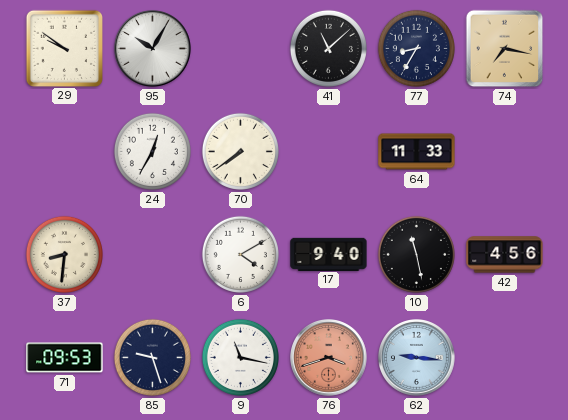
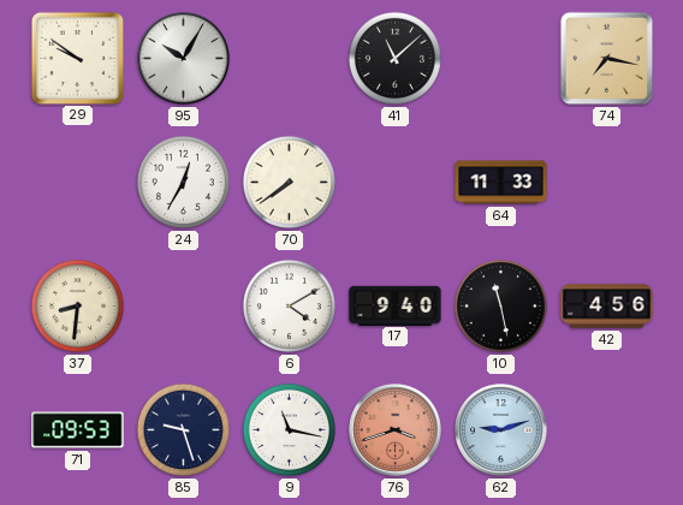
77: 8:35 -> none (416, 48)
62: 9:16 -> 9:12 (501, 430)
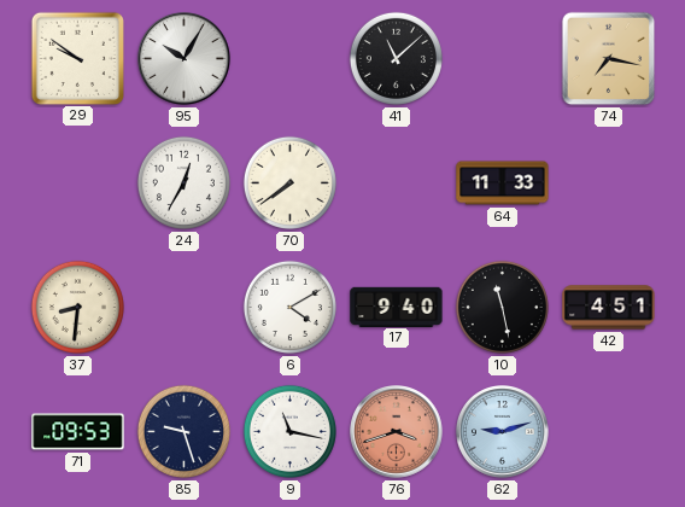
42: 4:56 -> 4:51 (609, 308)
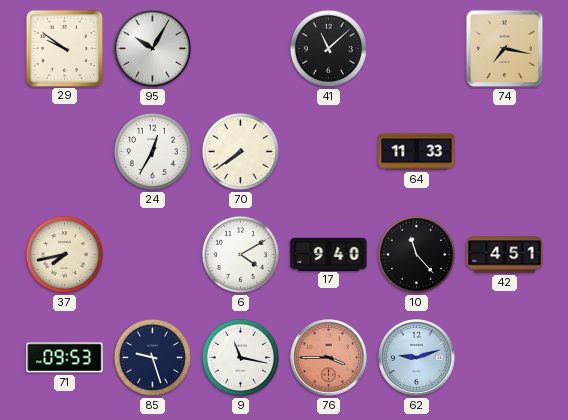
37: 8:31 -> 7:43 (64, 254)
10: 11:28 -> 11:23 (416, 254)
76: 3:42 -> 3:45 (329, 358)
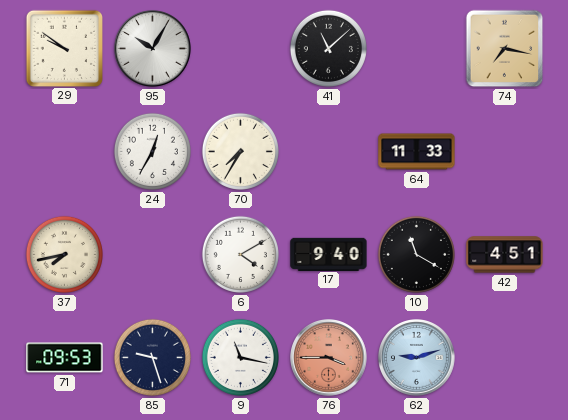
70: 7:39 -> 7:35 (240, 151)
10: 11:23 -> 11:20 (416, 254)
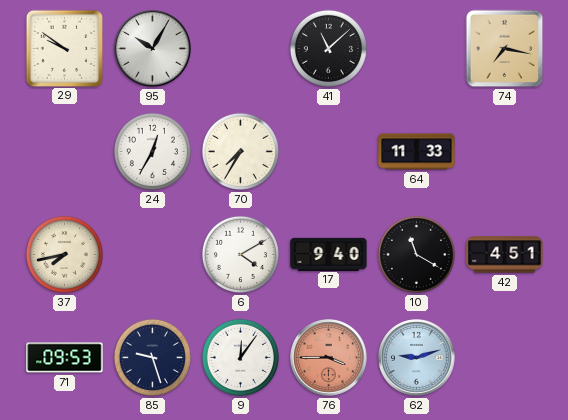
9: 11:17 -> 12:06 (240, 357)
